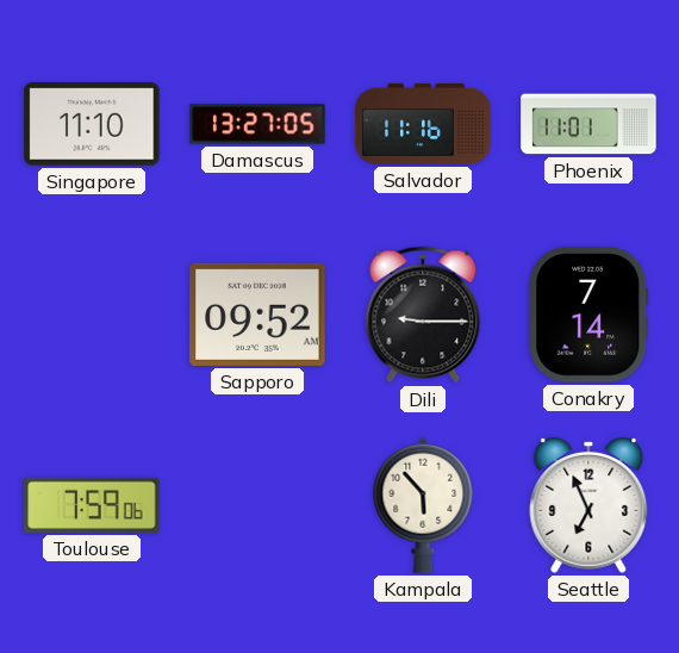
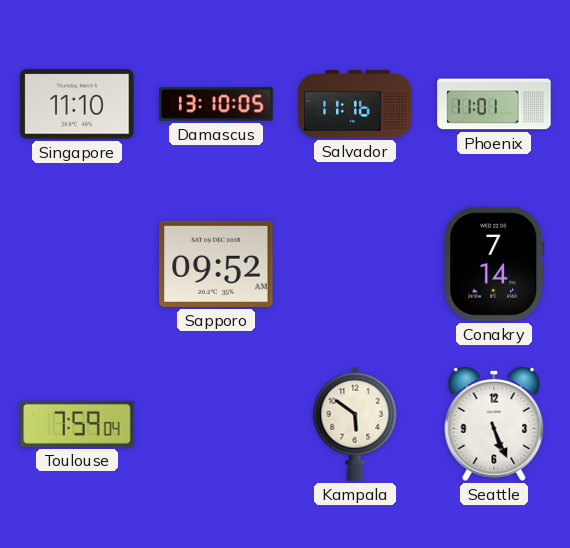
Damascus: 13:27 -> 13:10 (216, 104)
Dili: 9:15 -> none (423, 315)
Toulouse: 7:59:06 -> 7:59:04 (77, 424)
Kampala: 5:53 -> 5:51 (355, 424)
Seattle: 6:56 -> 5:26 (494, 424)
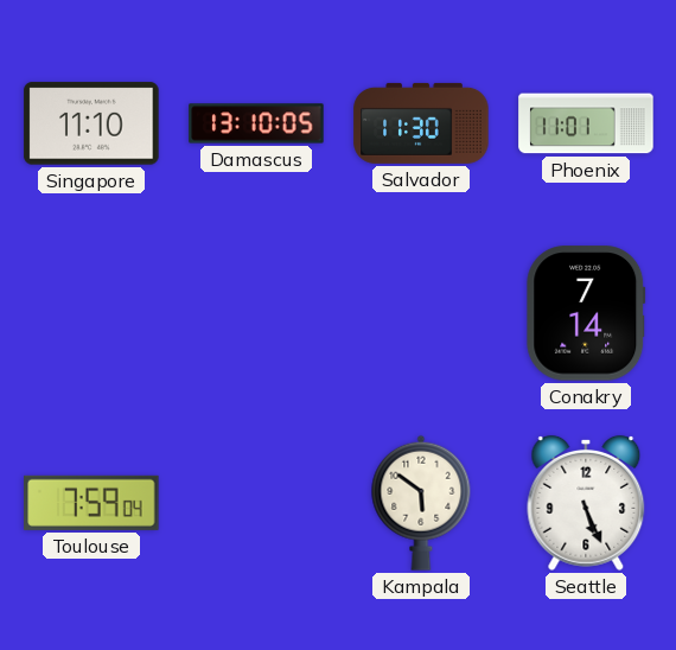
Salvador: 11:16 -> 11:30 (421, 123)
Sapporo: 09:52 -> none (216, 264)
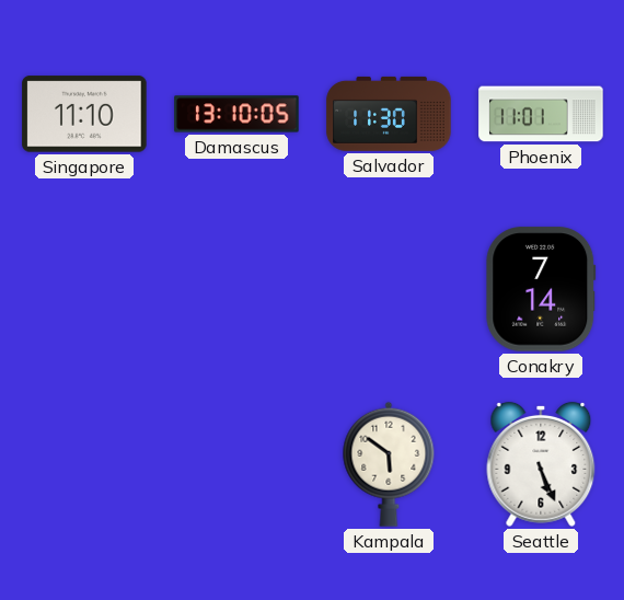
Toulouse: 7:59 -> none (91, 503)
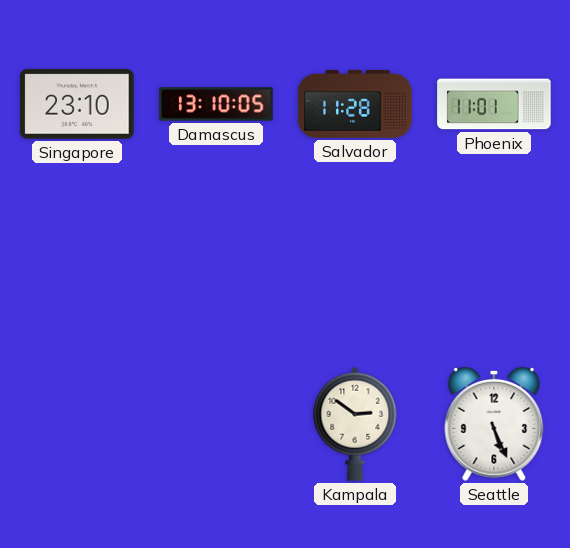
Singapore: 11:10 -> 23:10 (77, 104)
Salvador: 11:30 -> 11:28 (355, 104)
Conakry: 7:14 -> none (541, 289)
Kampala: 5:51 -> 2:51 (355, 424)
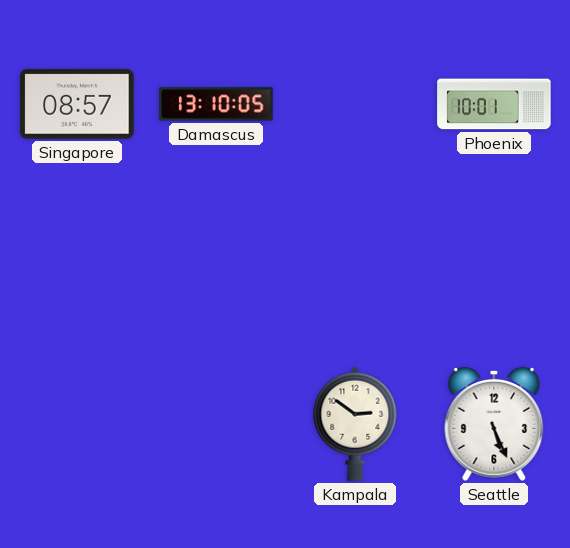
Singapore: 23:10 -> 08:57 (77, 104)
Salvador: 11:28 -> none (355, 104)
Phoenix: 11:01 -> 10:01 (494, 104)
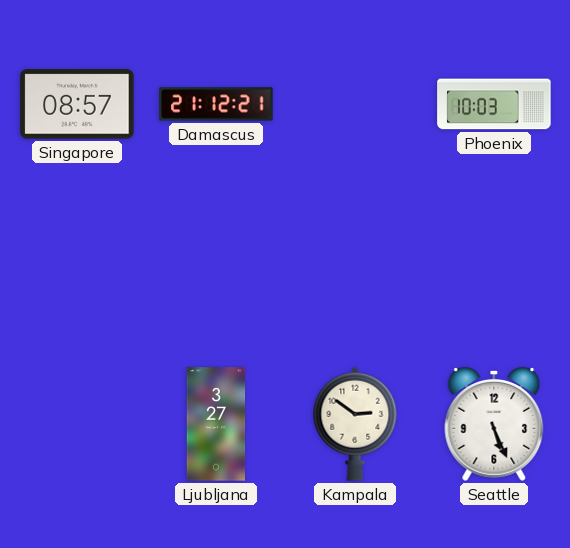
Damascus: 13:10 -> 21:12 (216, 104)
Phoenix: 10:01 -> 10:03 (494, 104)
Ljubljana: none -> 3:27 (216, 424)
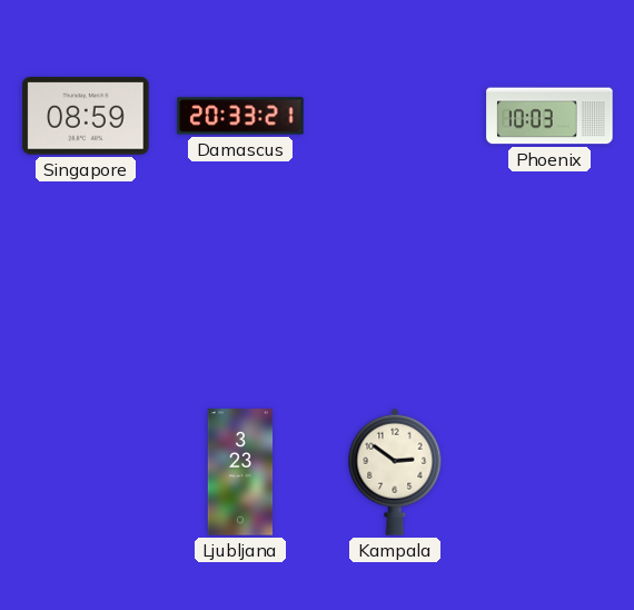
Singapore: 08:57 -> 08:59 (86, 116)
Damascus: 21:12 -> 20:33 (240, 116)
Ljubljana: 3:27 -> 3:23 (240, 472)
Seattle: 5:26 -> none (494, 424)
